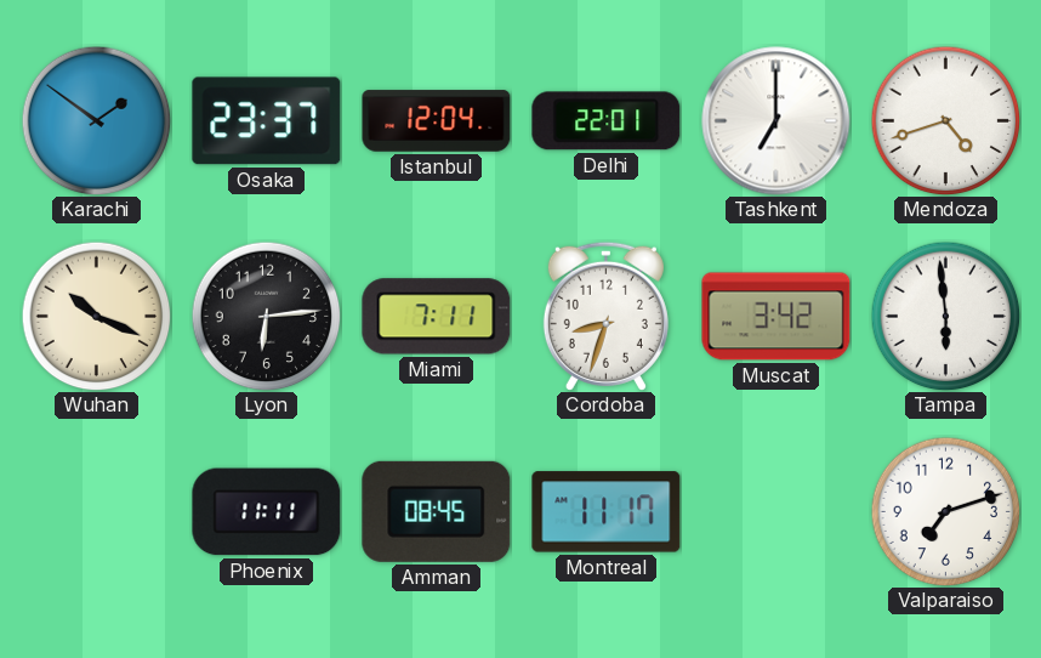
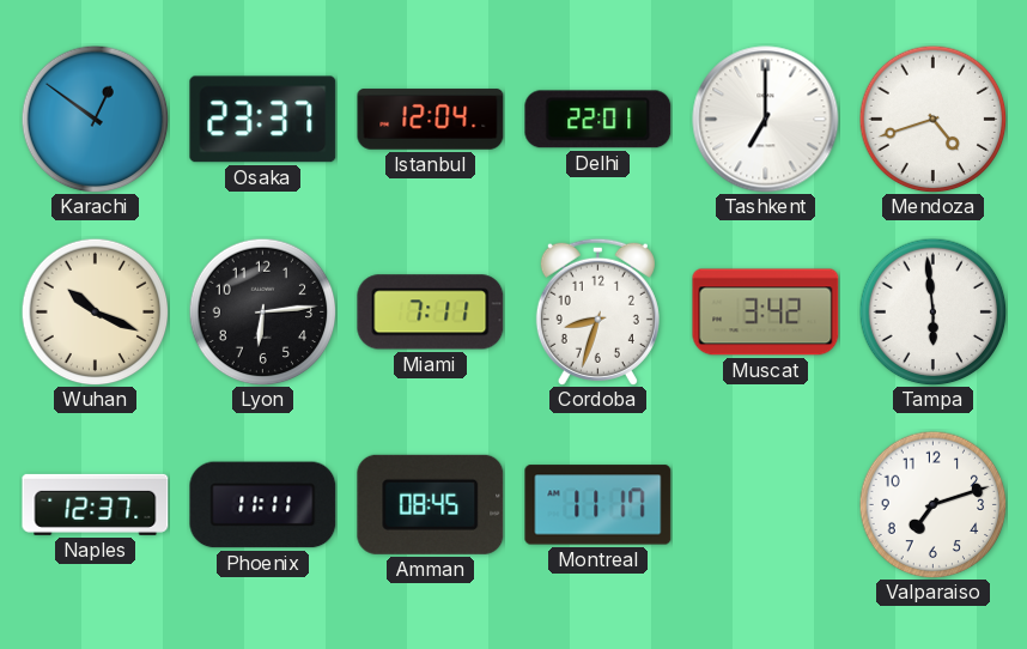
Karachi: 1:51 -> 12:51 (95, 119)
Naples: none -> 12:37 (96, 504)
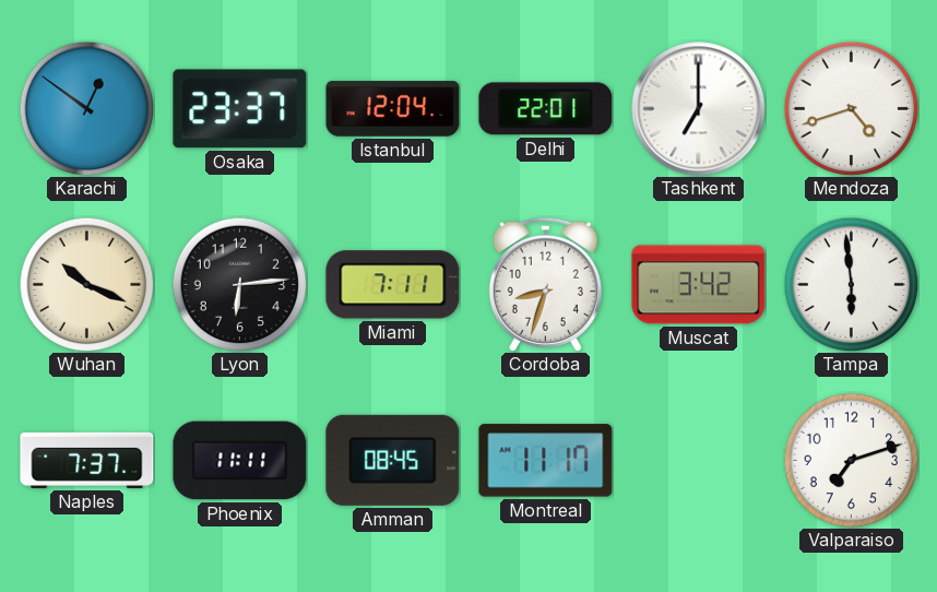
Naples: 12:37 -> 7:37 (87, 460)
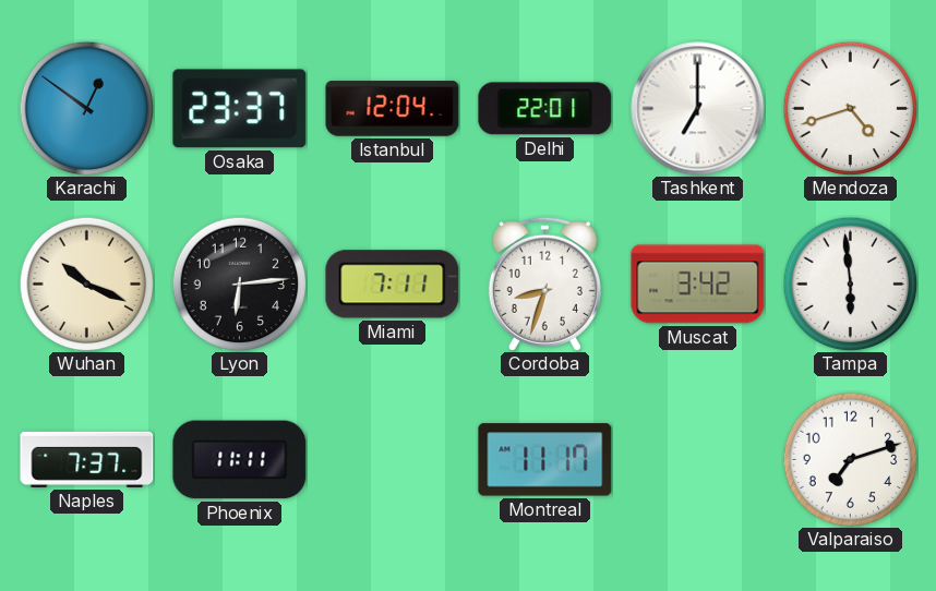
Amman: 08:45 -> none (393, 460)
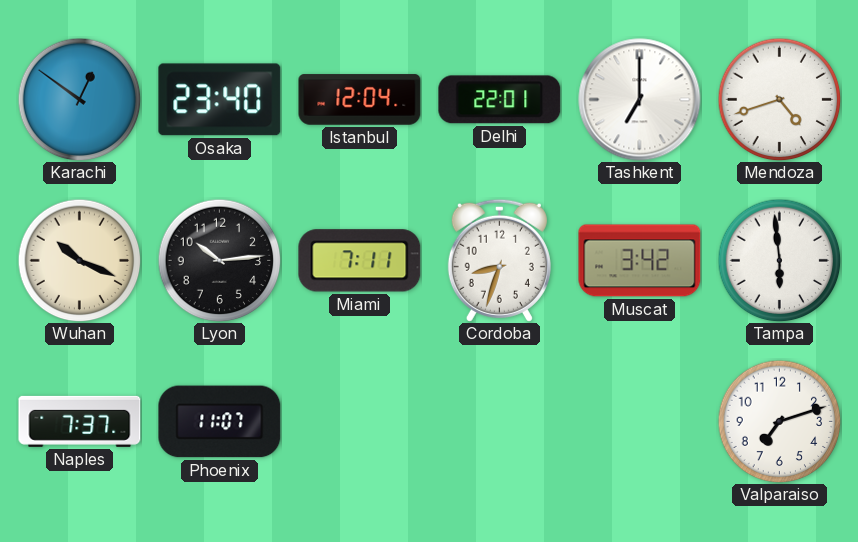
Osaka: 23:37 -> 23:40 (220, 100)
Lyon: 6:14 -> 10:14 (219, 260)
Phoenix: 11:11 -> 11:07 (220, 422)
Montreal: 11:17 -> none (545, 460)
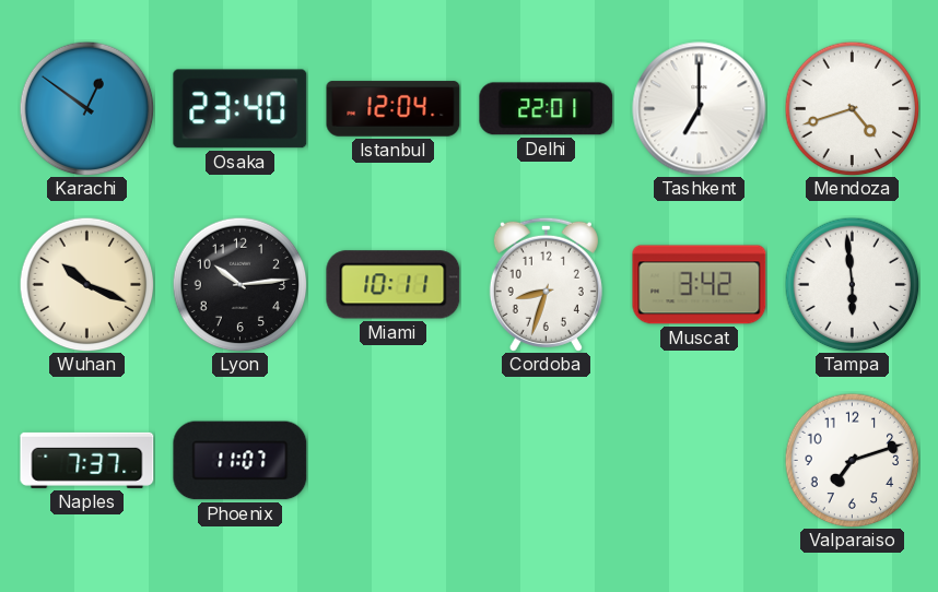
Miami: 7:11 -> 10:11 (394, 285)
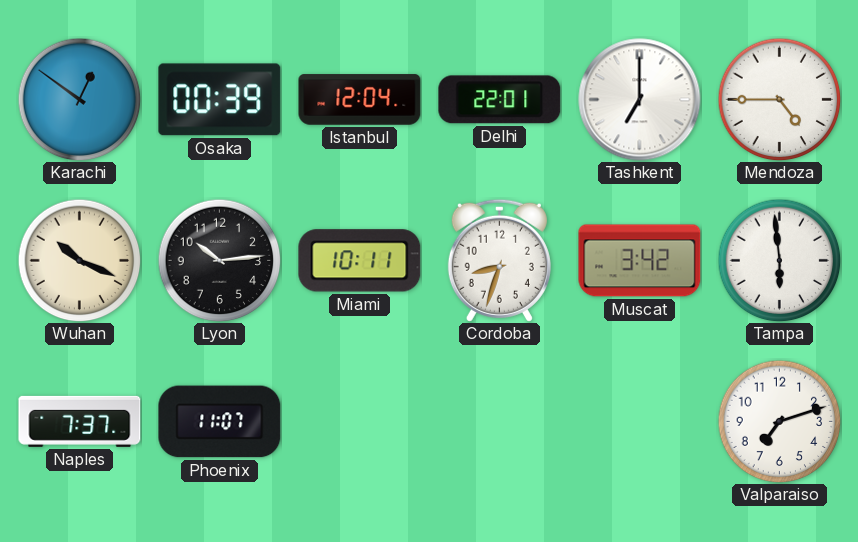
Osaka: 23:40 -> 00:39 (220, 100)
Mendoza: 4:42 -> 4:45 (779, 99)
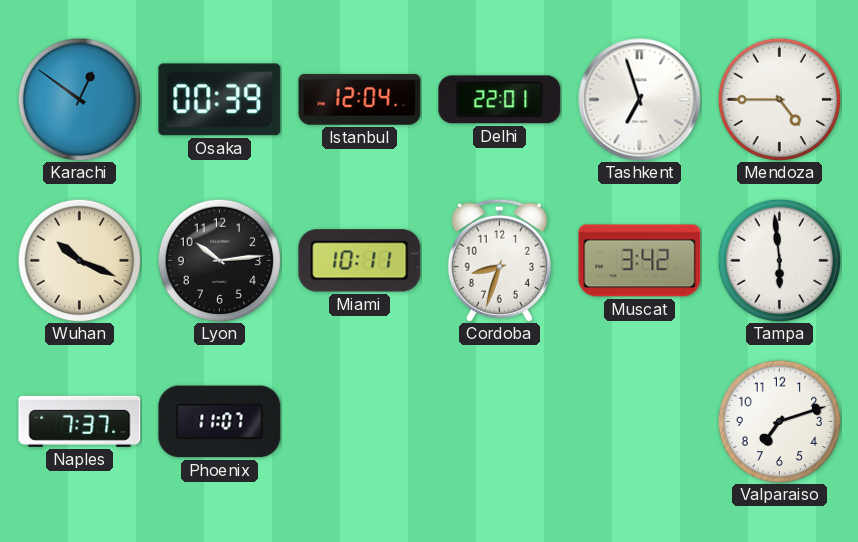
Tashkent: 7:00 -> 6:57 (640, 100)
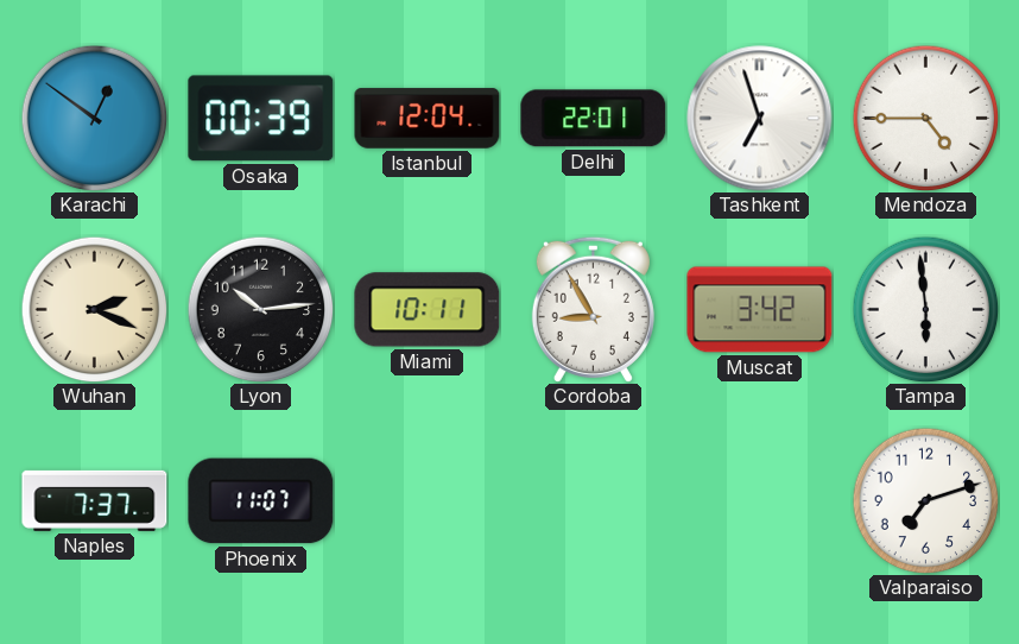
Wuhan: 10:19 -> 2:19 (94, 309)
Cordoba: 8:33 -> 8:55 (593, 309)
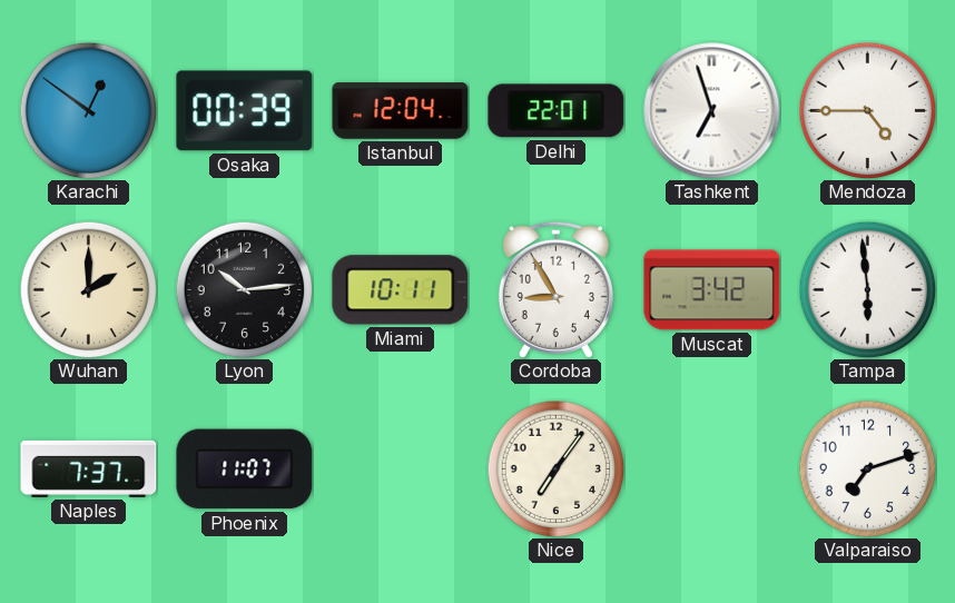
Wuhan: 2:19 -> 2:00 (88, 289)
Nice: none -> 7:06 (555, 468)
